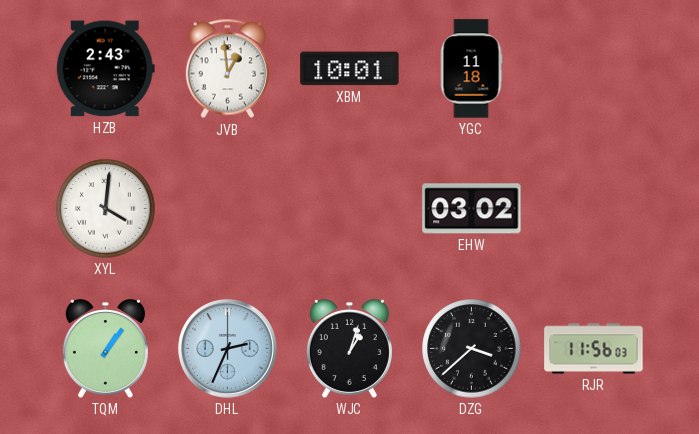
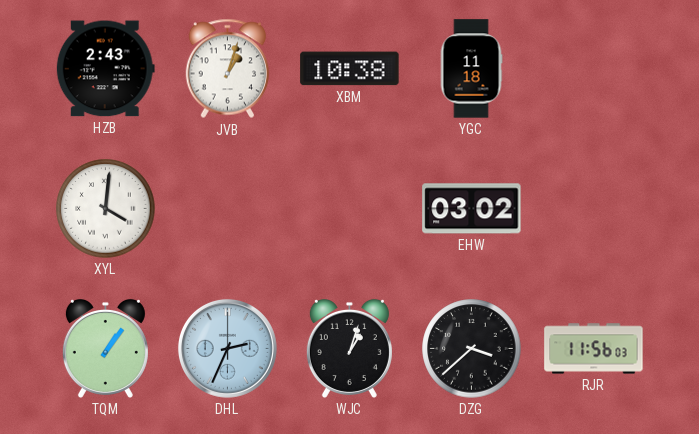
JVB: 12:59 -> 1:03 (228, 69)
XBM: 10:01 -> 10:38 (350, 69)
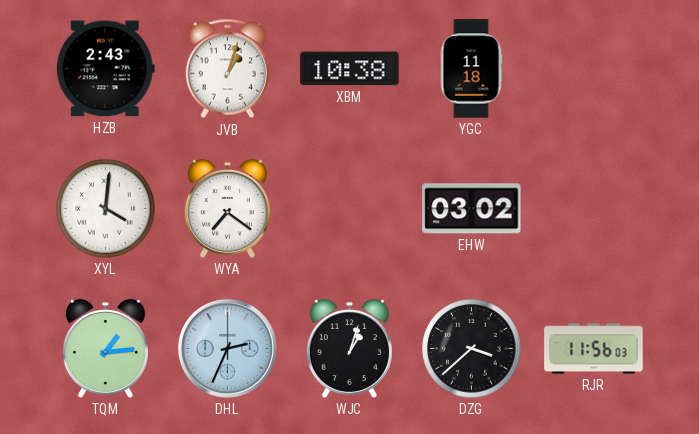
WYA: none -> 7:21 (227, 208)
TQM: 1:06 -> 1:14 (105, 348)
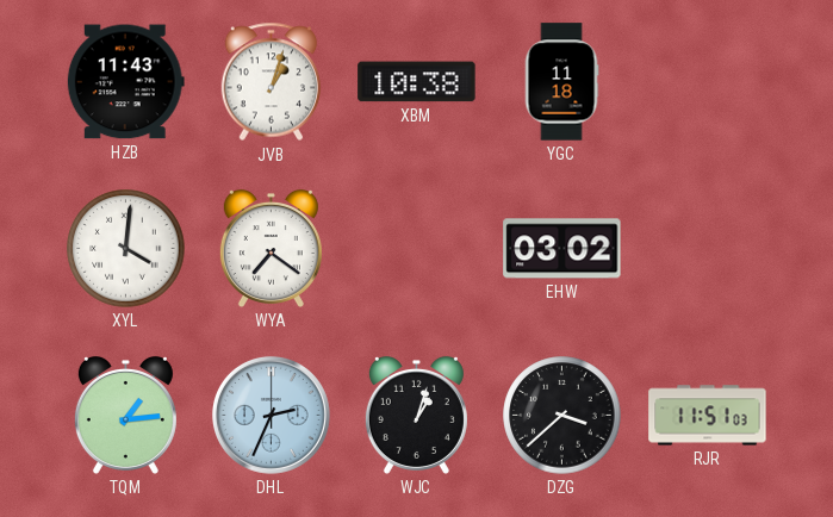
HZB: 2:43 -> 11:43 (125, 82)
RJR: 11:56 -> 11:51 (708, 416)
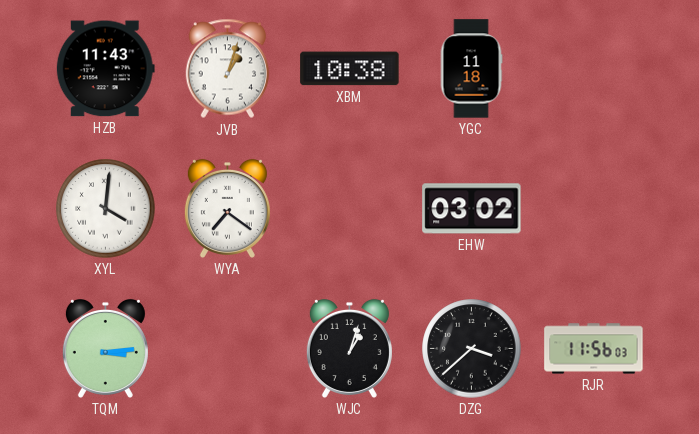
TQM: 1:14 -> 3:14 (105, 348)
DHL: 2:34 -> none (271, 415)
RJR: 11:51 -> 11:56 (594, 349)
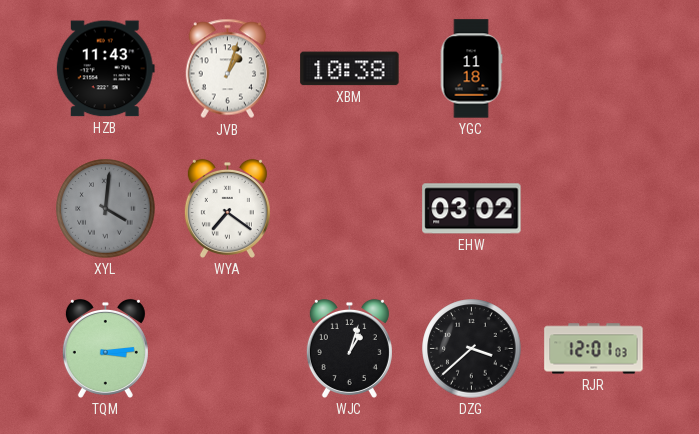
XYL dial: white -> grey (106, 209)
RJR: 11:56 -> 12:01 (594, 349)
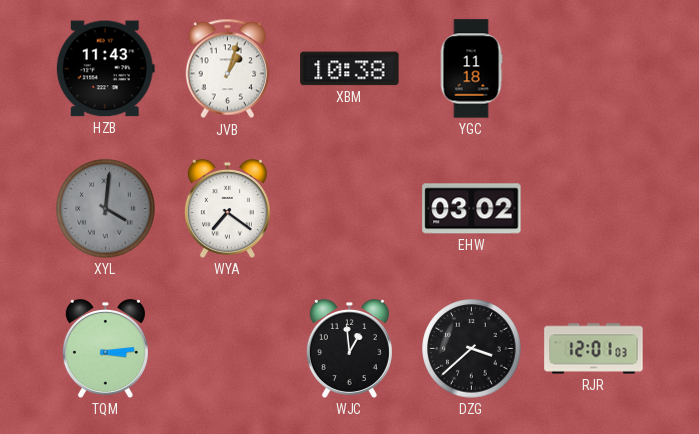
WJC: 1:03 -> 12:59 (349, 348)
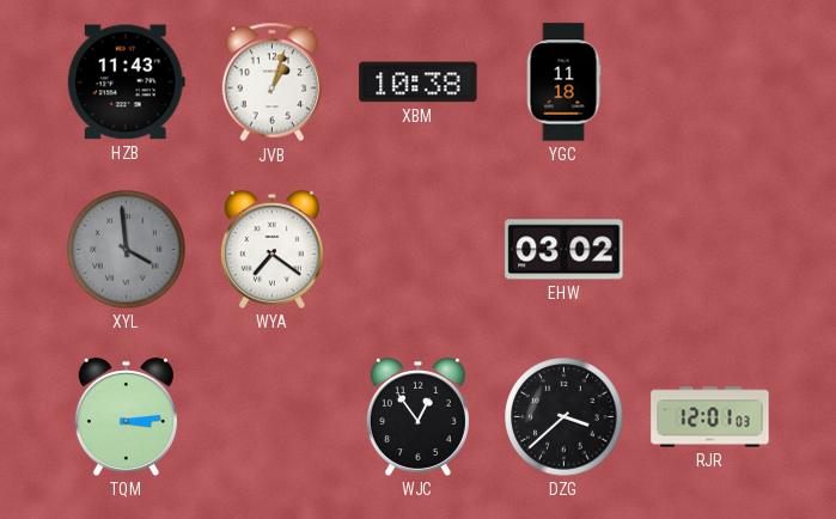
XYL: 4:01 -> 3:59 (127, 250)
WJC: 12:59 -> 12:54 (417, 416)
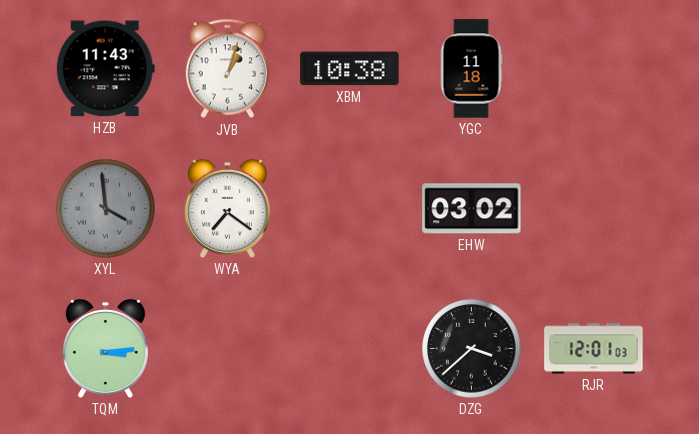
WJC: 12:54 -> none (417, 416)
